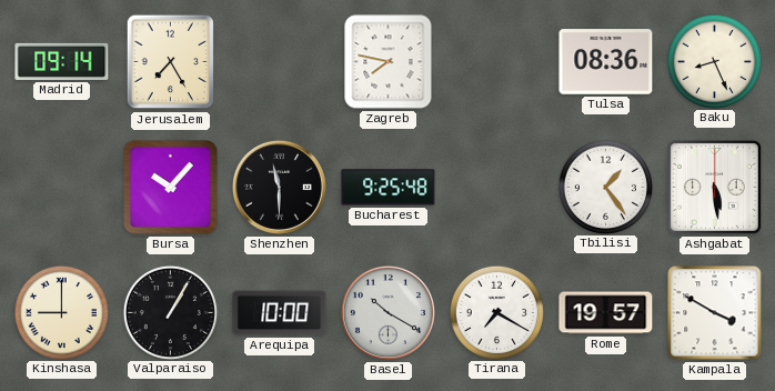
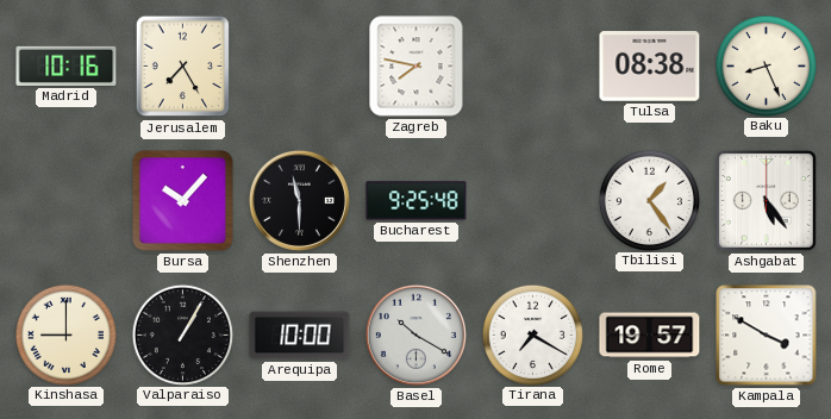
Madrid: 09:14 -> 10:16 (67, 65)
Tulsa: 08:36 -> 08:38 (650, 67)
Ashgabat: 5:29 -> 5:24 (766, 200)
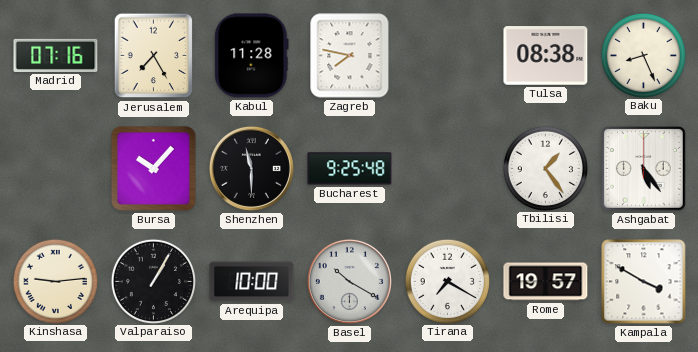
Madrid: 10:16 -> 07:16 (56, 55)
Kabul: none -> 11:28 (252, 56)
Kinshasa: 9:00 -> 9:14 (55, 281)
